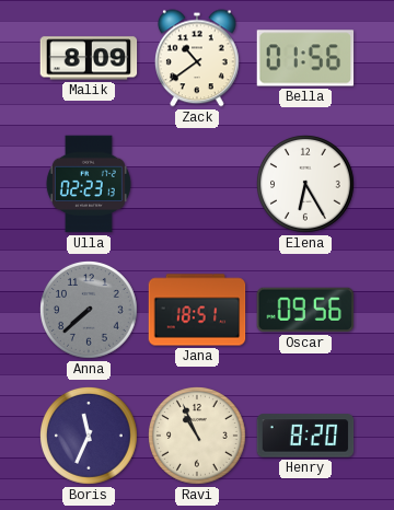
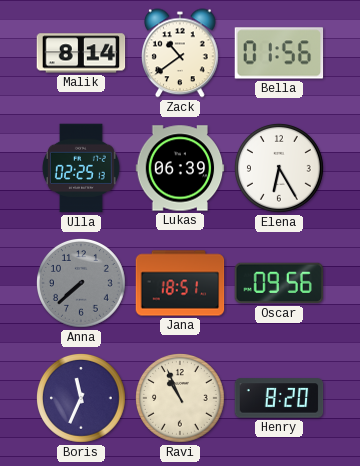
Malik: 8:09 -> 8:14 (81, 53)
Ulla: 02:23 -> 02:25 (81, 168)
Lukas: none -> 06:39 (180, 168)
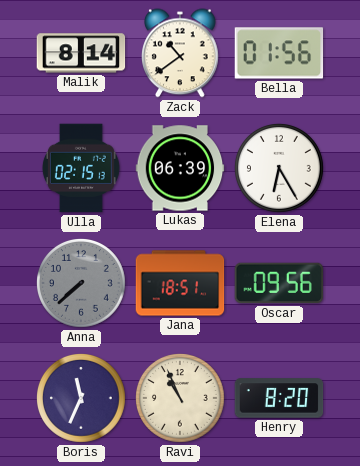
Ulla: 02:25 -> 02:15 (81, 168)
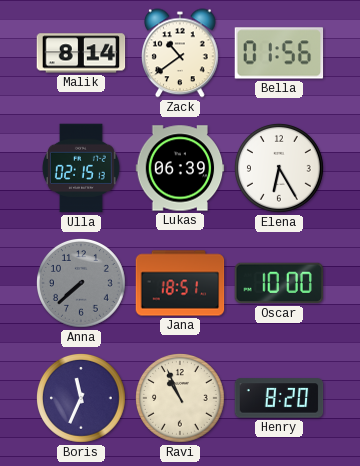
Oscar: 09:56 -> 10:00 (279, 283)
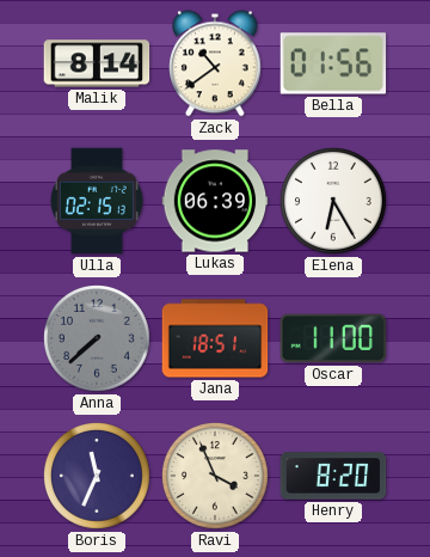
Oscar: 10:00 -> 11:00 (333, 338)
Ravi: 10:56 -> 3:56 (216, 477)
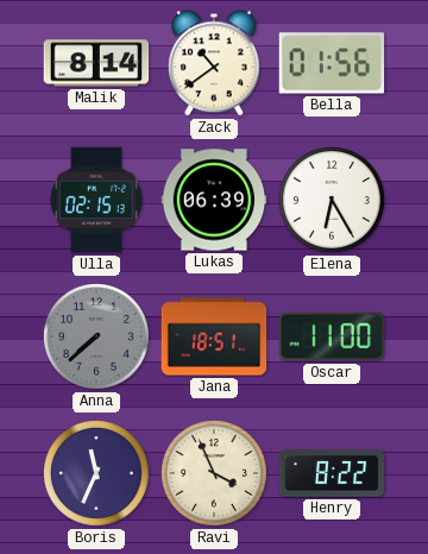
Henry: 8:20 -> 8:22 (332, 473)
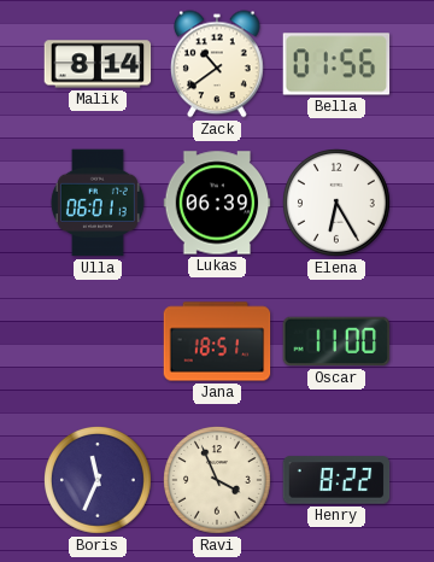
Ulla: 02:15 -> 06:01 (98, 203)
Anna: 7:38 -> none (97, 338)
